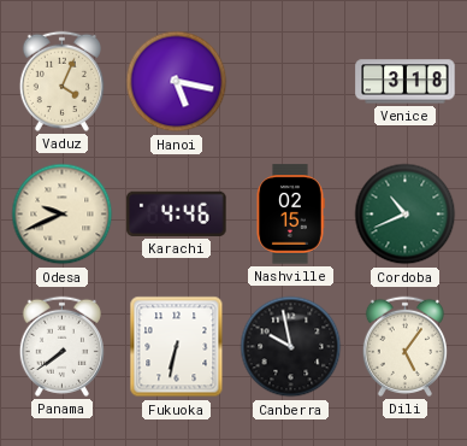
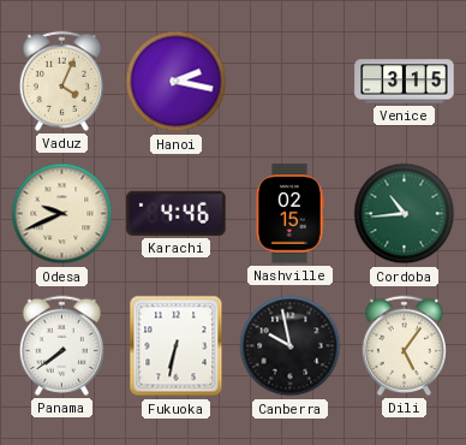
Hanoi: 5:17 -> 2:17 (177, 82)
Venice: 3:18 -> 3:15 (405, 82)
Cordoba: 10:41 -> 10:44 (405, 214)
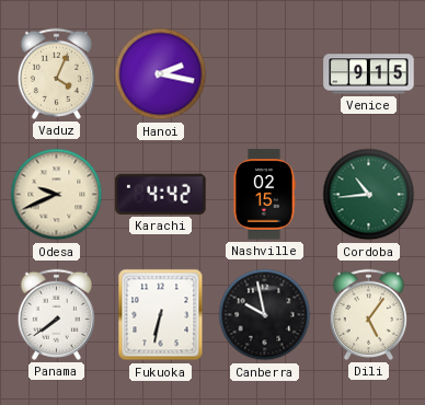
Venice: 3:15 -> 9:15 (369, 74)
Karachi: 4:46 -> 4:42 (161, 194)
